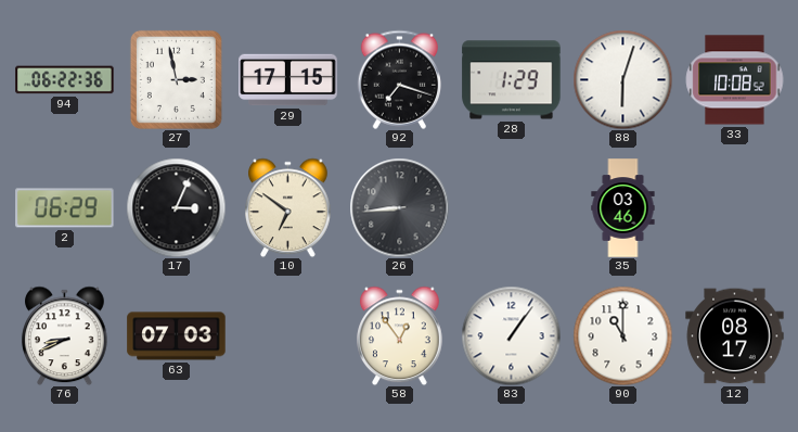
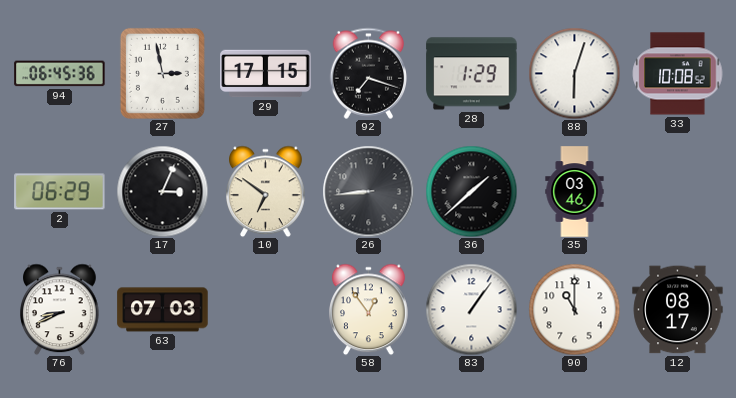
94: 06:22 -> 06:45 (60, 74)
36: none -> 1:38 (471, 191)
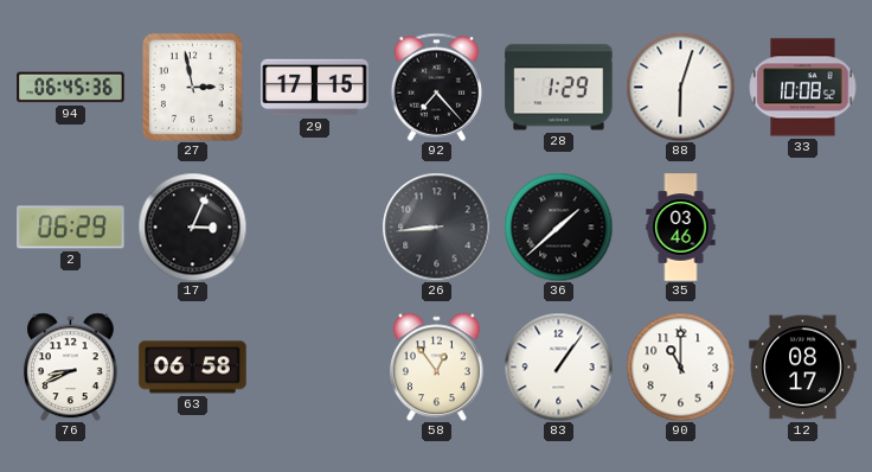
92: 7:18 -> 7:23 (437, 87)
10: 6:51 -> none (266, 191)
63: 07:03 -> 06:58 (193, 368)
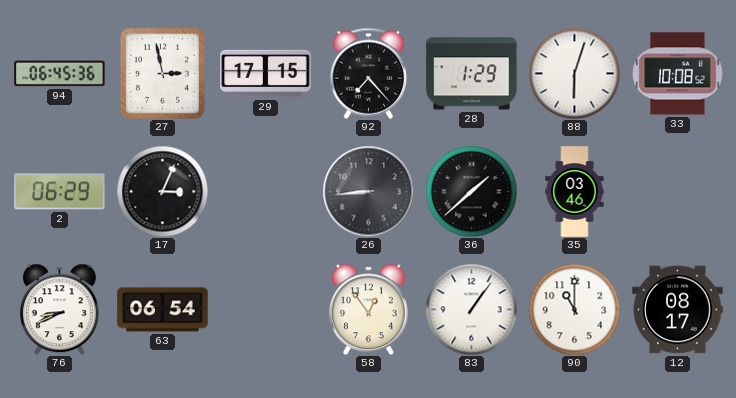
63: 06:58 -> 06:54 (163, 310)
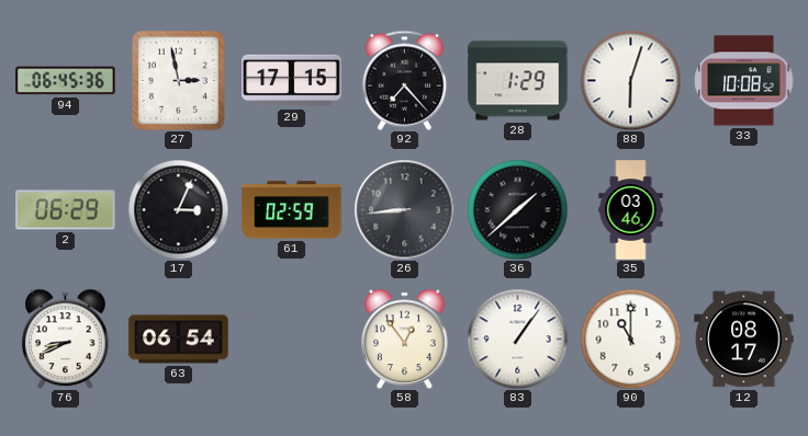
61: none -> 02:59 (292, 210)
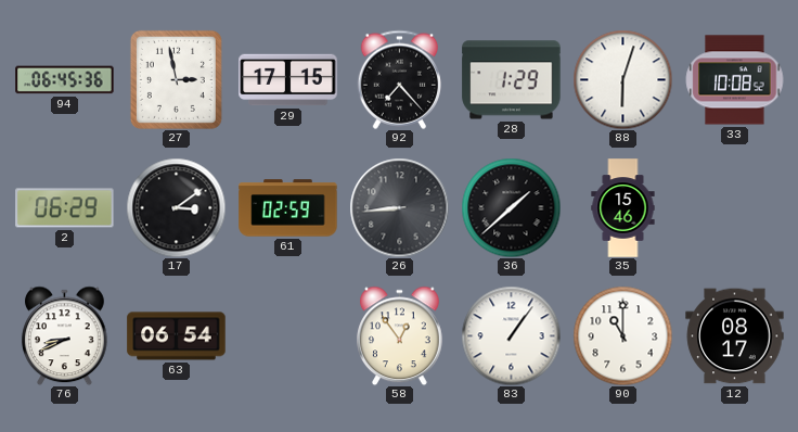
17: 3:04 -> 3:09 (176, 207)
35: 03:46 -> 15:46 (623, 208)
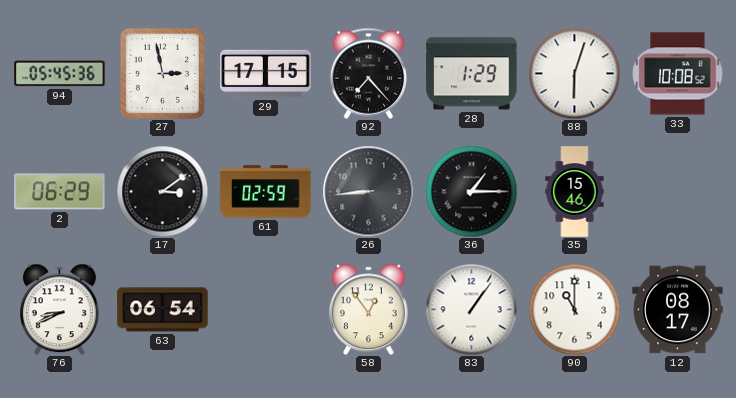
94: 06:45 -> 05:45 (60, 74)
36: 1:38 -> 1:15 (471, 191)
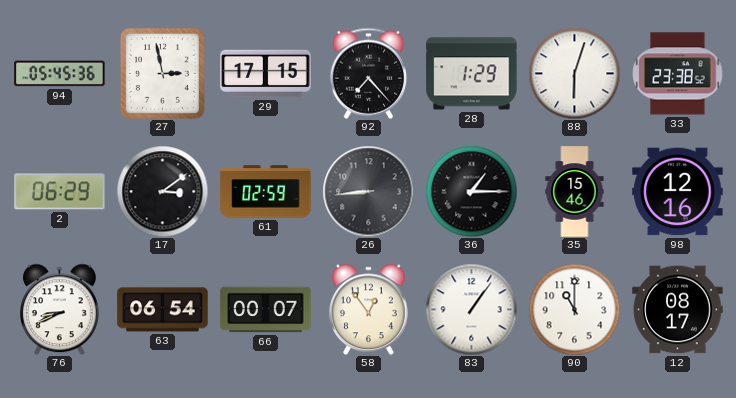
33: 10:08 -> 23:38 (677, 74)
98: none -> 12:16 (678, 192)
66: none -> 00:07 (266, 310)
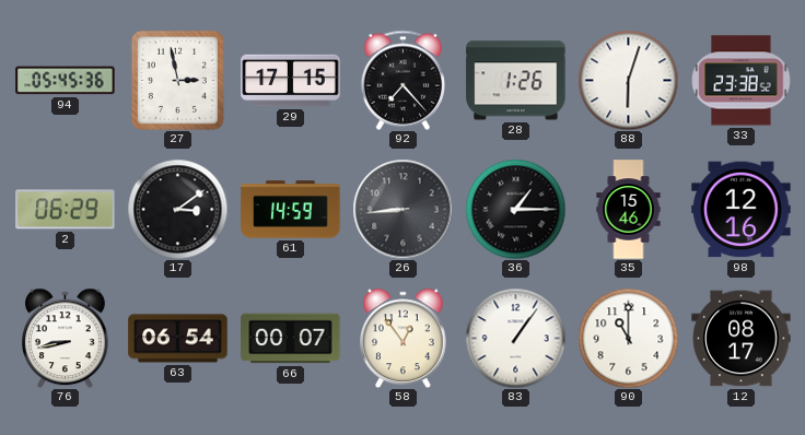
28: 1:29 -> 1:26 (516, 81)
61: 02:59 -> 14:59 (291, 210)
76: 8:41 -> 8:43 (66, 338)
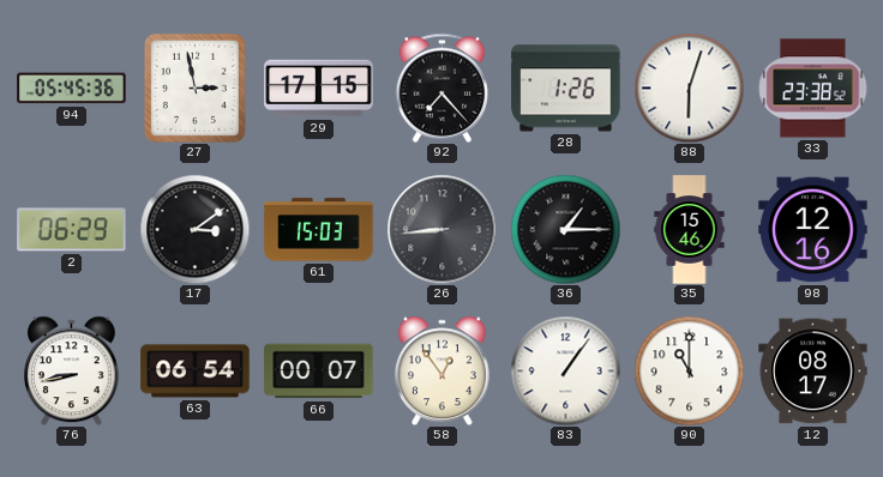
61: 14:59 -> 15:03 (319, 230)
